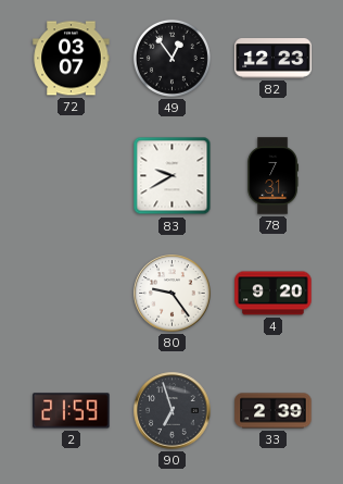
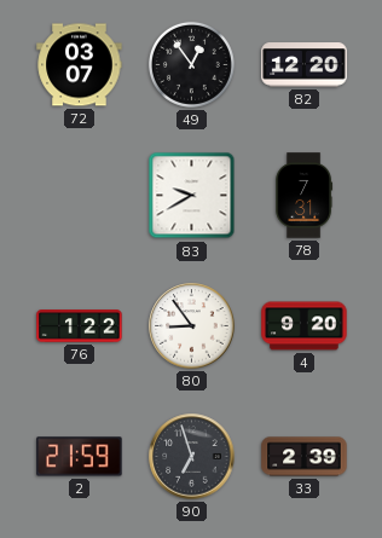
82: 12:23 -> 12:20 (305, 65)
76: none -> 1:22 (80, 326)
80: 9:24 -> 8:54 (192, 326)
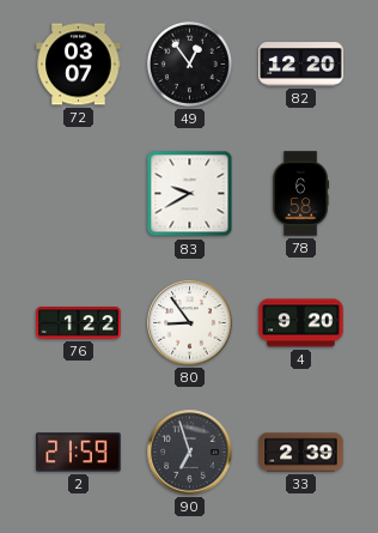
78: 7:31 -> 6:58 (301, 194)
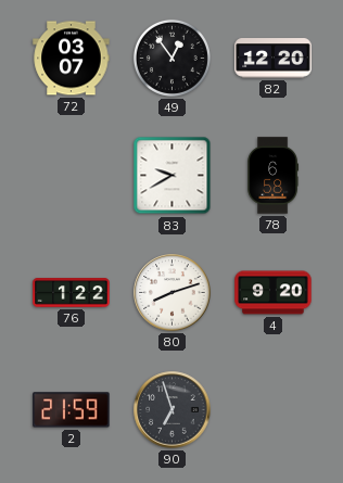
80: 8:54 -> 8:12 (173, 293)
33: 2:39 -> none (301, 453)
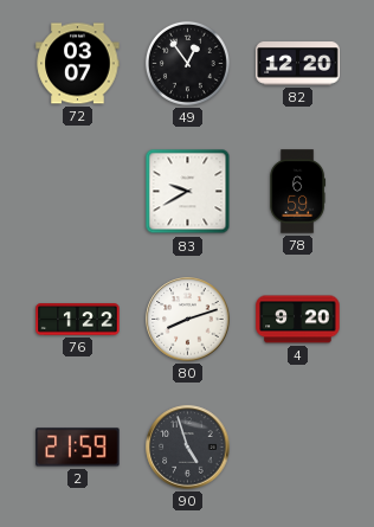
78: 6:58 -> 6:59 (298, 192)
90: 6:57 -> 4:57 (188, 448)
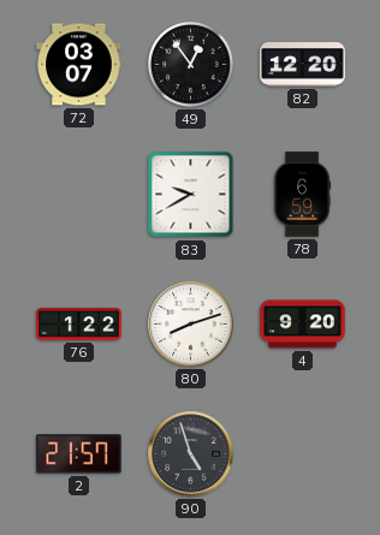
2: 21:59 -> 21:57 (79, 454)
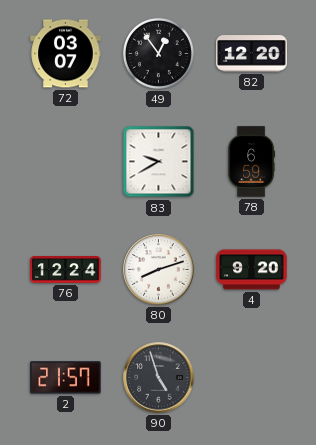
76: 1:22 -> 12:24 (66, 270)
